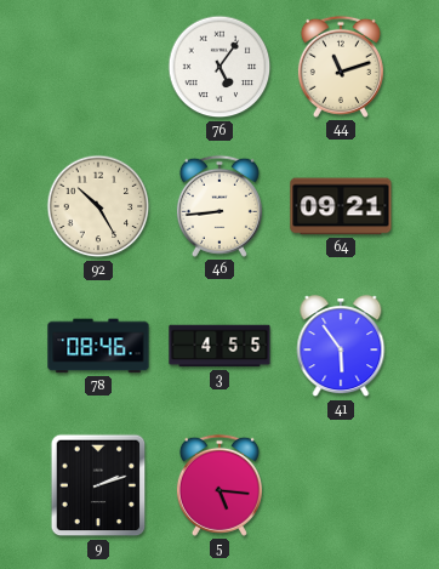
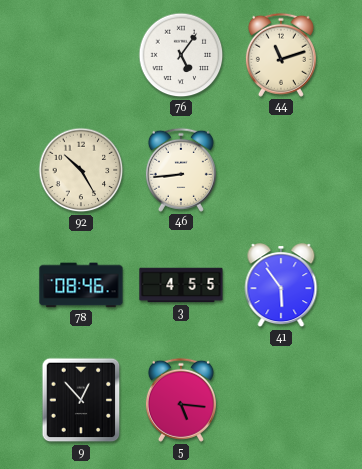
64: 09:21 -> none (341, 206)
9: 2:12 -> 12:53 (81, 400)
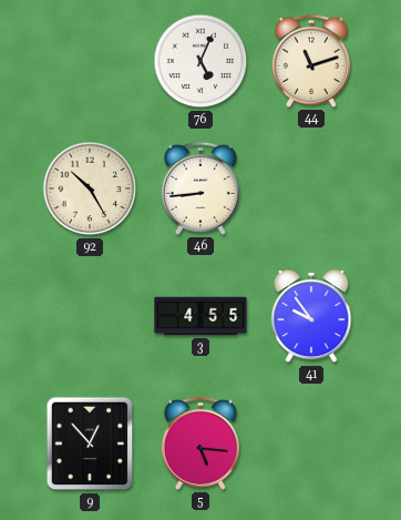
76: 5:06 -> 5:04 (200, 61)
78: 08:46 -> none (81, 285)
41: 5:54 -> 9:54 (311, 317)
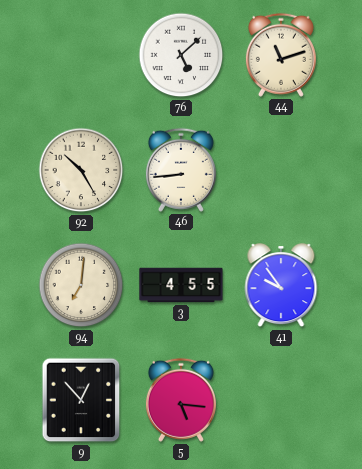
76: 5:04 -> 5:08 (181, 55)
94: none -> 7:01 (81, 285)
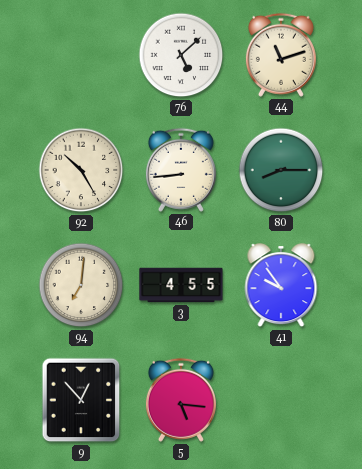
80: none -> 8:15 (281, 170)
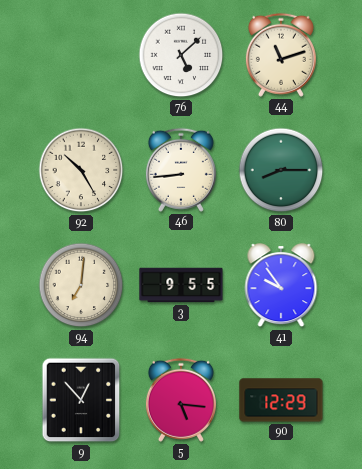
3: 4:55 -> 9:55 (181, 285)
90: none -> 12:29 (281, 400)
